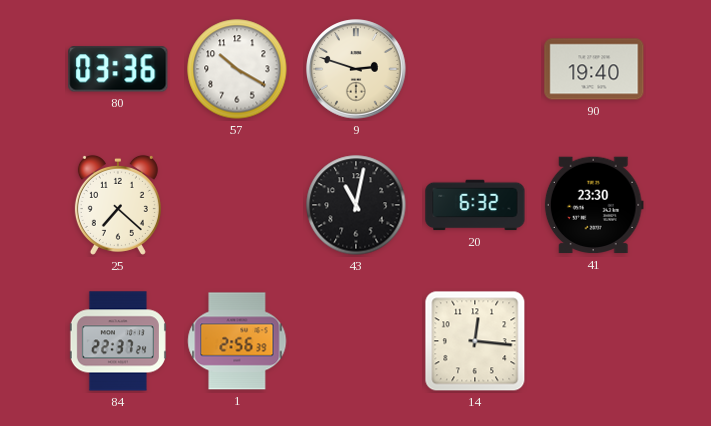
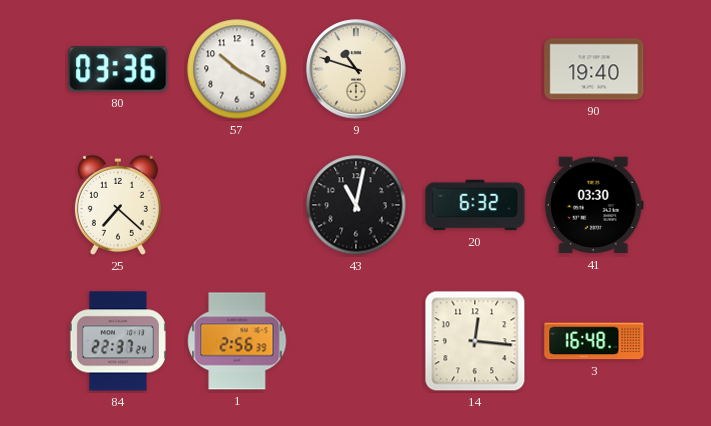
9: 2:48 -> 10:48 (356, 69)
41: 23:30 -> 03:30 (594, 205)
3: none -> 16:48 (594, 341)
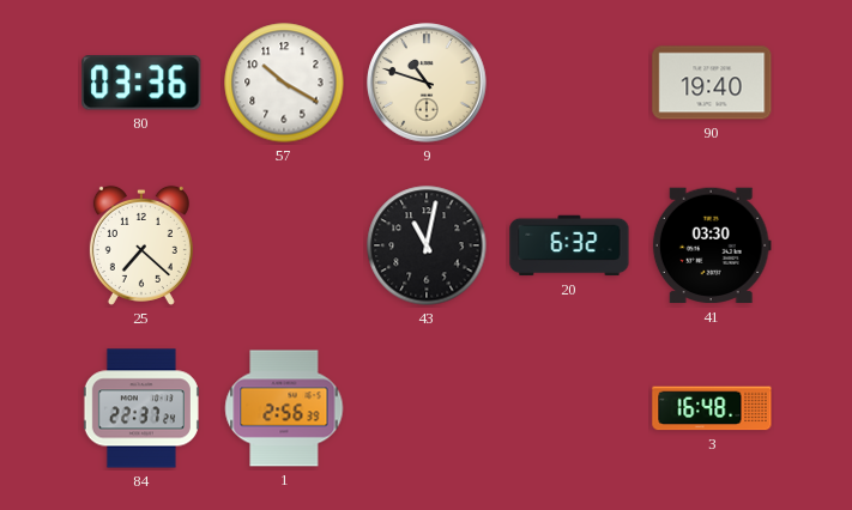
14: 12:16 -> none (475, 341)
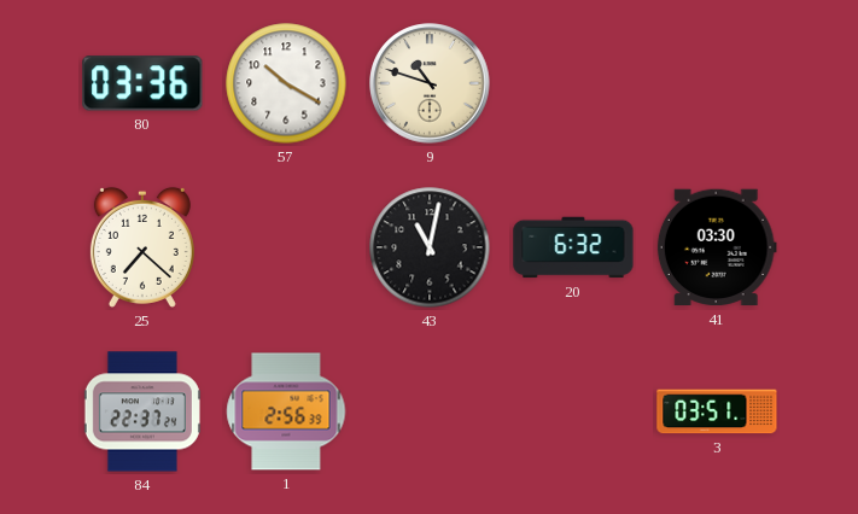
90: 19:40 -> none (712, 83)
3: 16:48 -> 03:51 (717, 411)
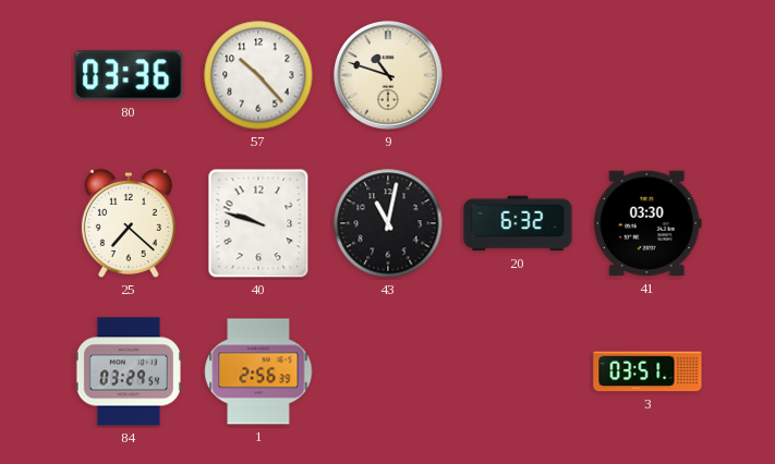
57: 10:20 -> 10:23 (258, 75)
40: none -> 9:48 (258, 223)
84: 22:37 -> 03:29 (129, 371)
